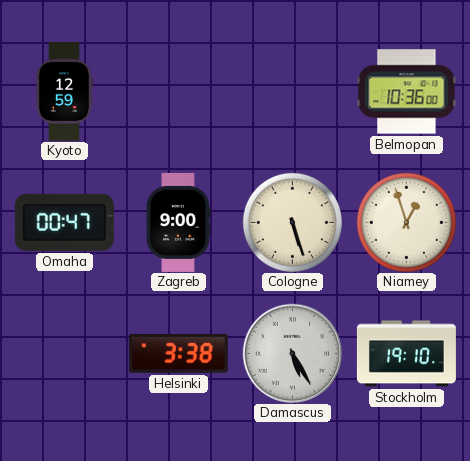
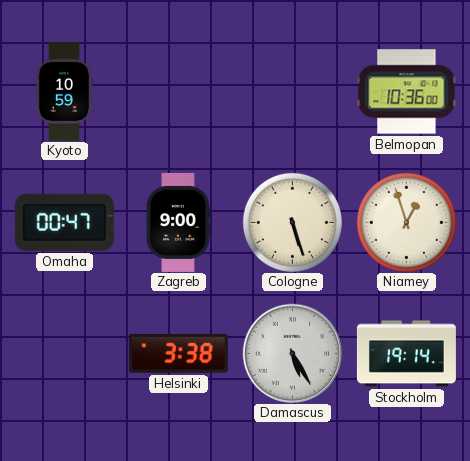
Kyoto: 12:59 -> 10:59 (63, 91)
Stockholm: 19:10 -> 19:14 (406, 354)
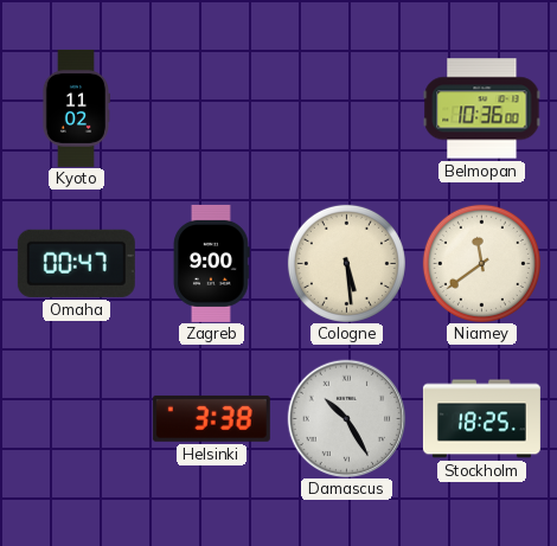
Kyoto: 10:59 -> 11:02 (75, 108)
Cologne: 5:27 -> 5:29 (346, 263)
Niamey: 12:57 -> 11:39 (481, 263)
Damascus: 5:25 -> 10:25 (346, 418)
Stockholm: 19:14 -> 18:25 (481, 419)
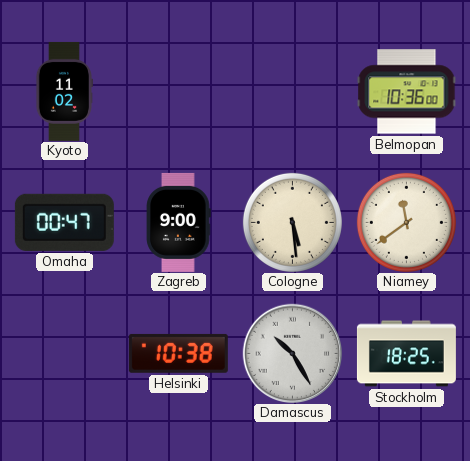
Helsinki: 3:38 -> 10:38 (178, 353)
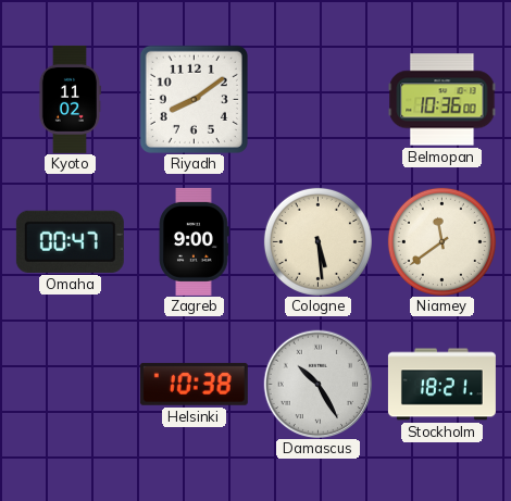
Riyadh: none -> 8:09 (194, 99)
Stockholm: 18:25 -> 18:21 (441, 385)
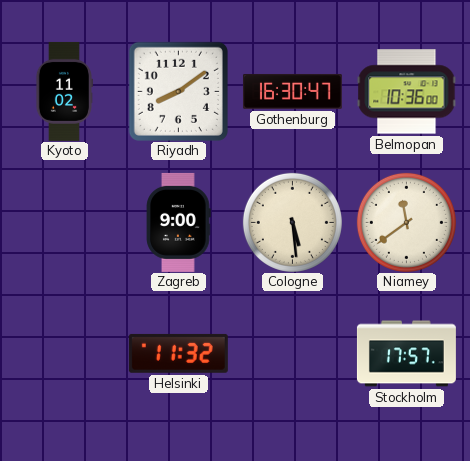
Gothenburg: none -> 16:30 (292, 91)
Omaha: 00:47 -> none (70, 241)
Helsinki: 10:38 -> 11:32 (178, 353)
Damascus: 10:25 -> none (317, 384)
Stockholm: 18:21 -> 17:57 (406, 354)
